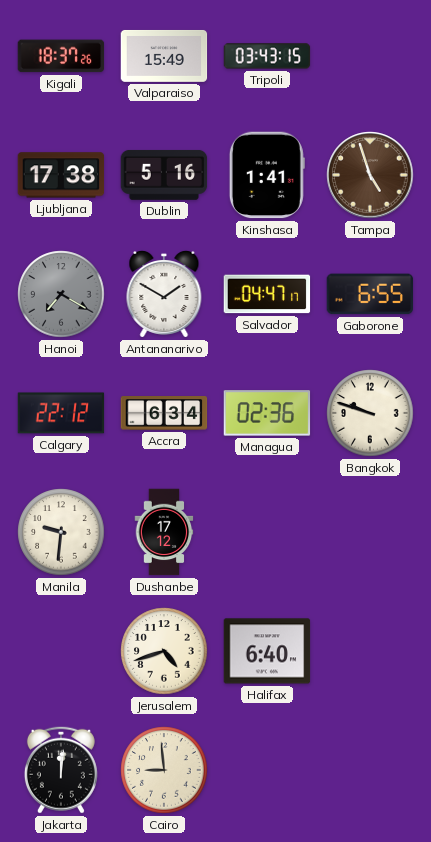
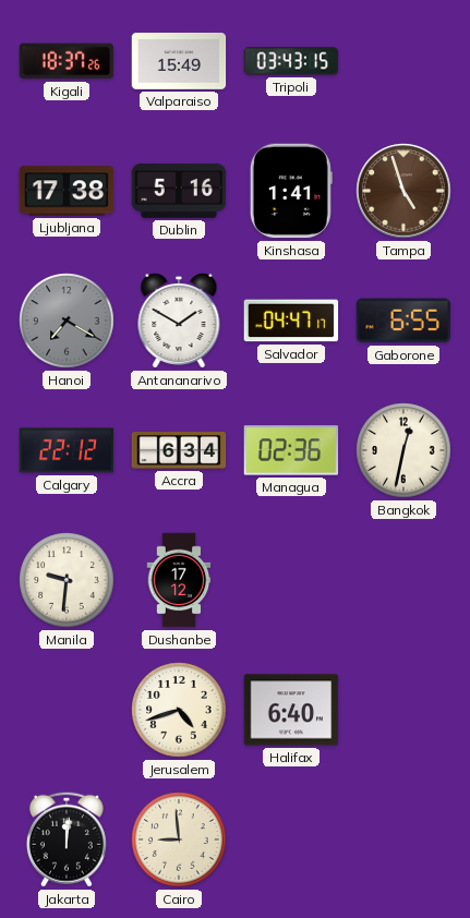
Bangkok: 9:48 -> 12:32 (403, 450)
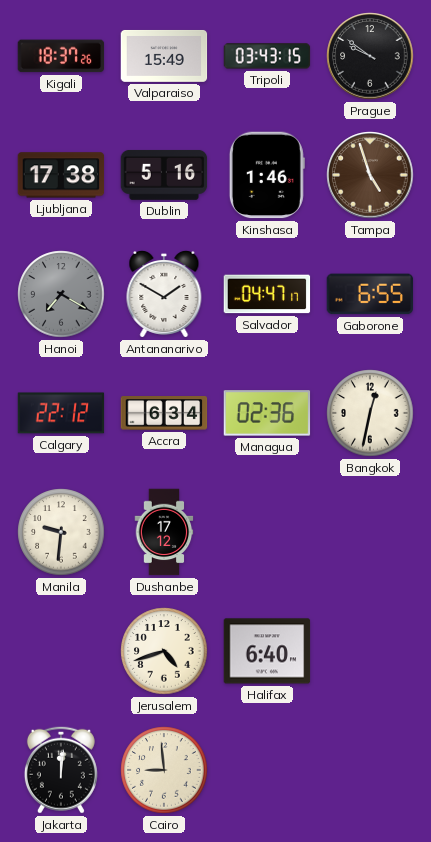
Prague: none -> 9:51 (370, 56)
Kinshasa: 1:41 -> 1:46 (267, 175)
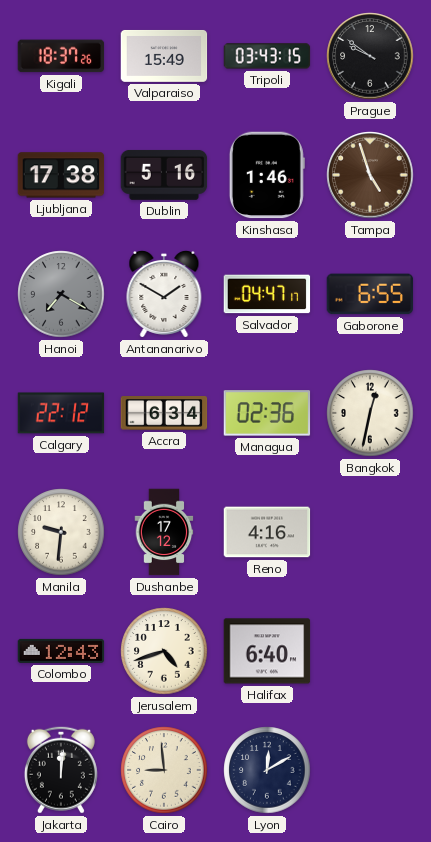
Reno: none -> 4:16 (267, 532)
Colombo: none -> 12:43 (61, 651)
Lyon: none -> 12:10 (267, 770)
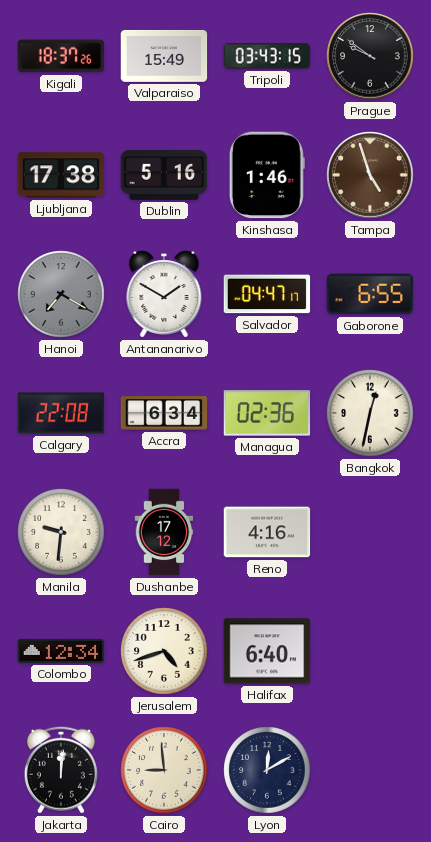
Calgary: 22:12 -> 22:08 (61, 413)
Colombo: 12:43 -> 12:34 (61, 651)
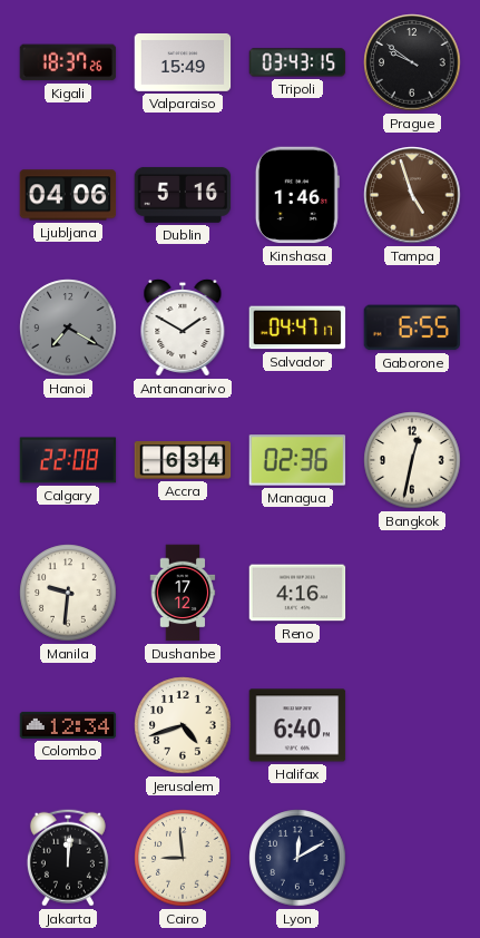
Ljubljana: 17:38 -> 04:06 (68, 195)
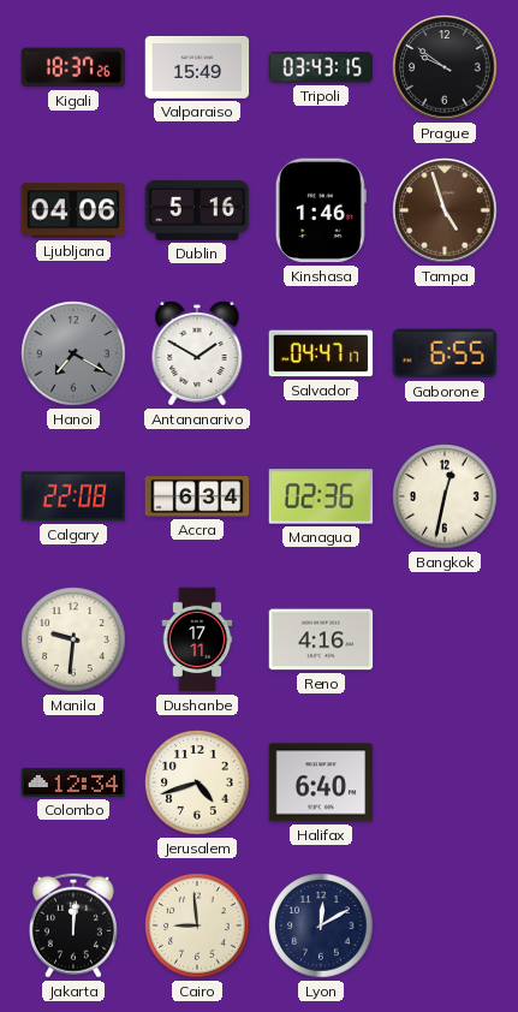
Dushanbe: 17:12 -> 17:11 (197, 639)
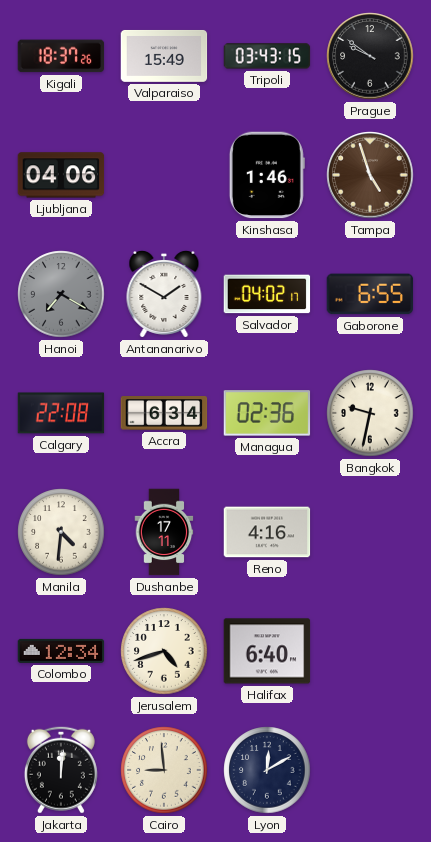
Dublin: 5:16 -> none (197, 210)
Salvador: 04:47 -> 04:02 (267, 294)
Bangkok: 12:32 -> 9:32 (370, 413)
Manila: 9:31 -> 4:31 (61, 532)
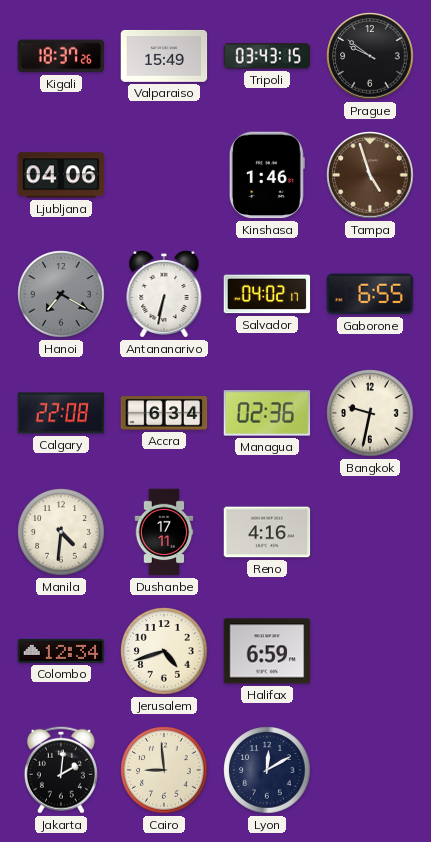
Antananarivo: 1:50 -> 6:32 (164, 294)
Halifax: 6:40 -> 6:59 (267, 651)
Jakarta: 12:01 -> 2:01 (61, 770)
